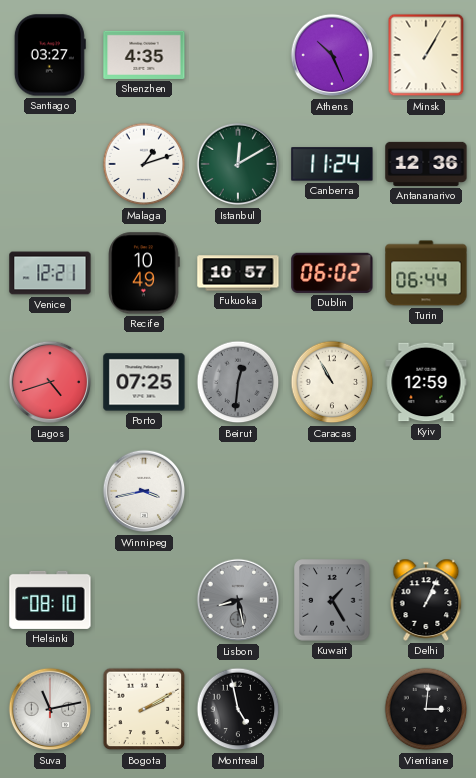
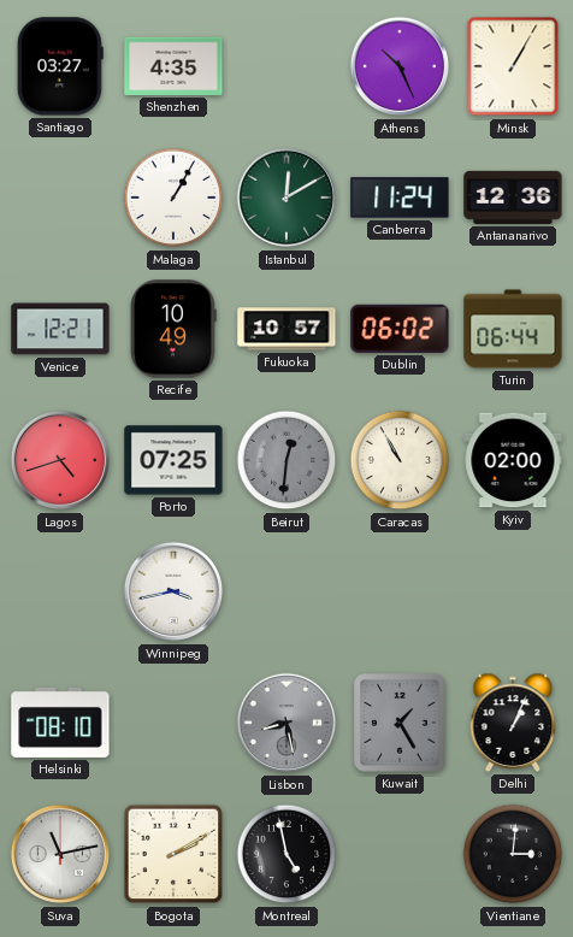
Malaga: 1:12 -> 1:05 (173, 198)
Kyiv: 12:59 -> 02:00 (513, 460)
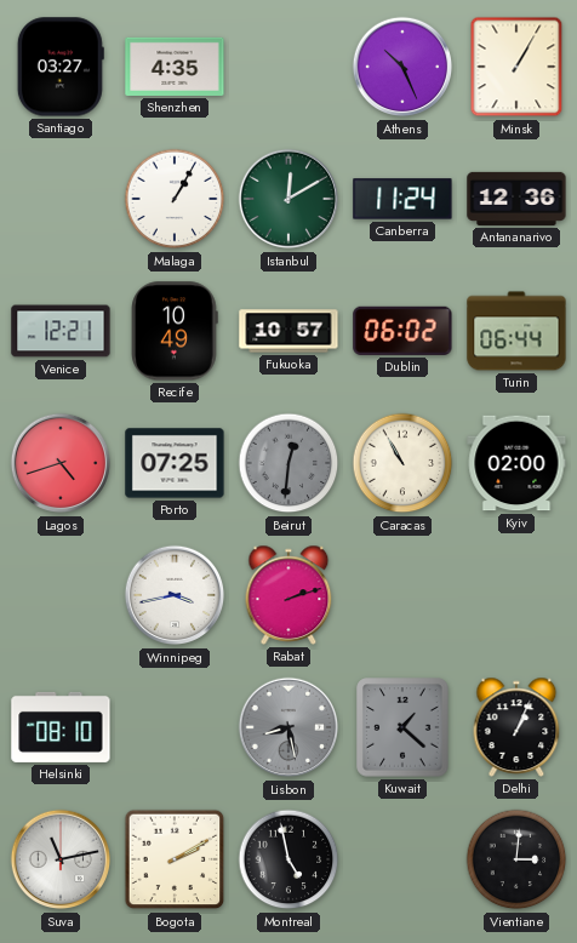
Rabat: none -> 2:12 (288, 595)
Kuwait: 1:25 -> 1:22 (402, 727)
